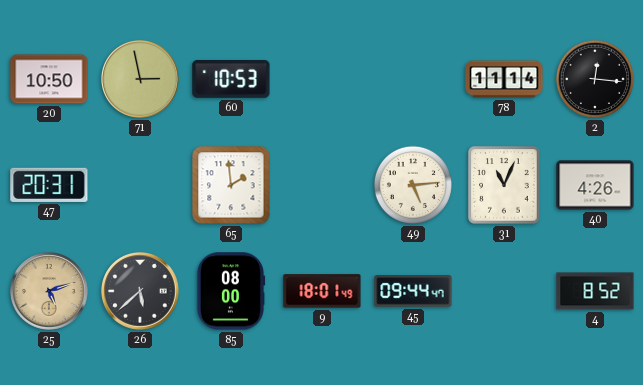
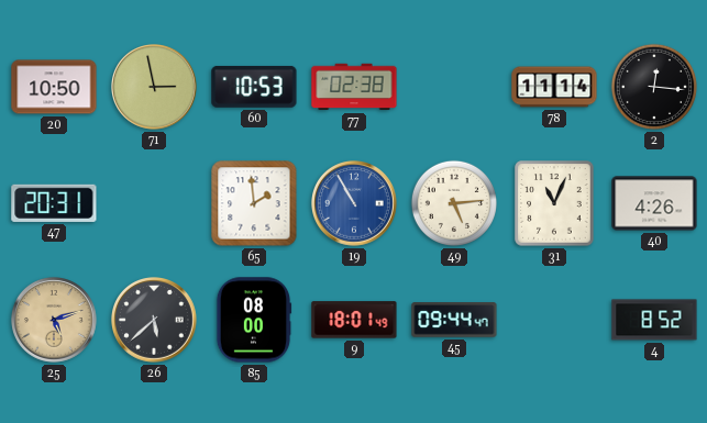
77: none -> 02:38 (354, 87)
19: none -> 10:55 (355, 204)
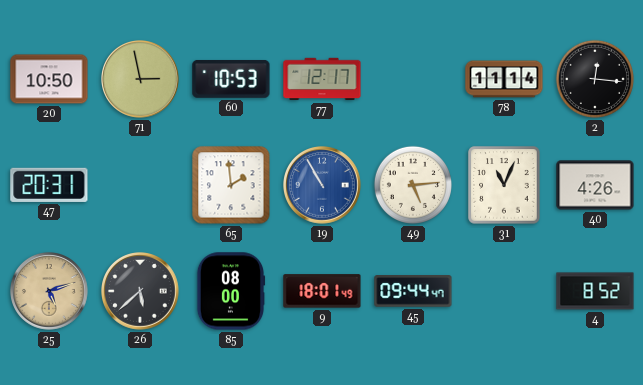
77: 02:38 -> 12:17 (322, 79)
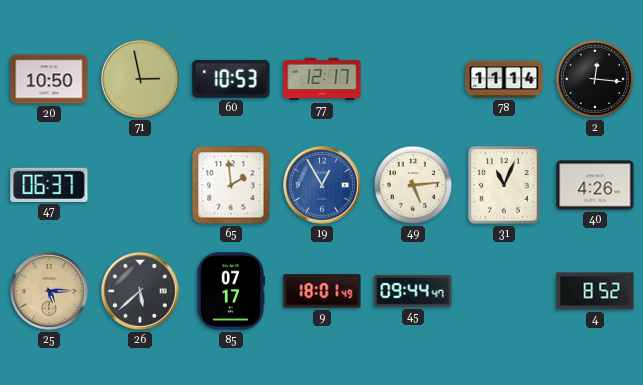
47: 20:31 -> 06:37 (49, 185)
19: 10:55 -> 12:55 (323, 186)
25: 5:12 -> 5:15 (50, 292)
85: 08:00 -> 07:17 (231, 291)
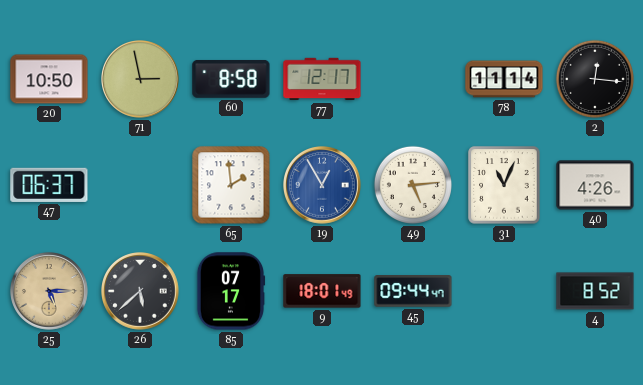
60: 10:53 -> 8:58 (231, 79)
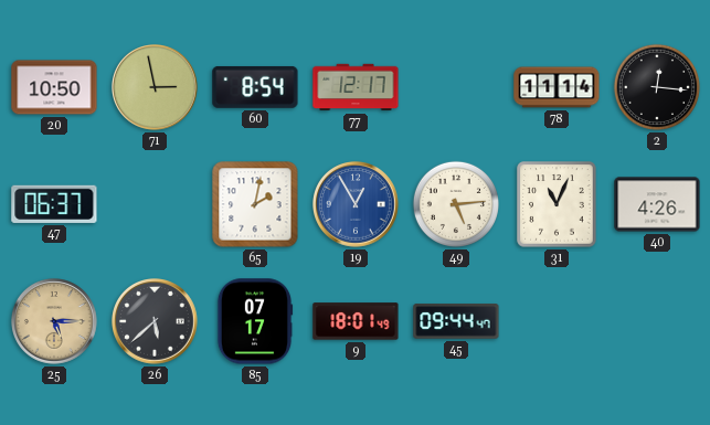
60: 8:58 -> 8:54 (255, 87)
65: 1:59 -> 2:02 (255, 204)
4: 8:52 -> none (595, 291)
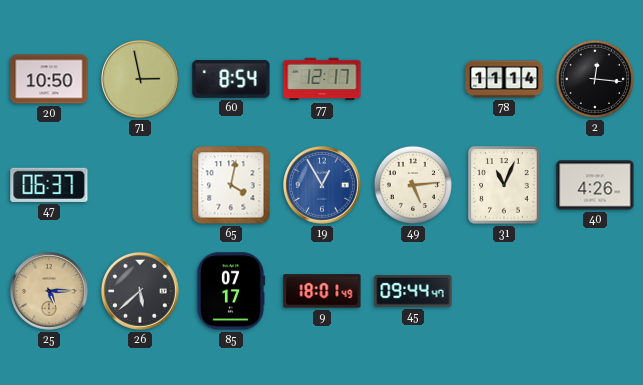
65: 2:02 -> 4:02 (231, 185)
